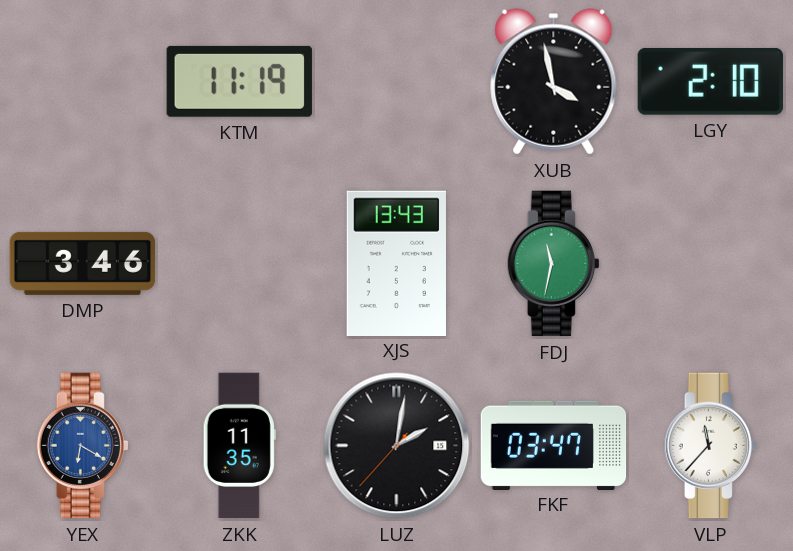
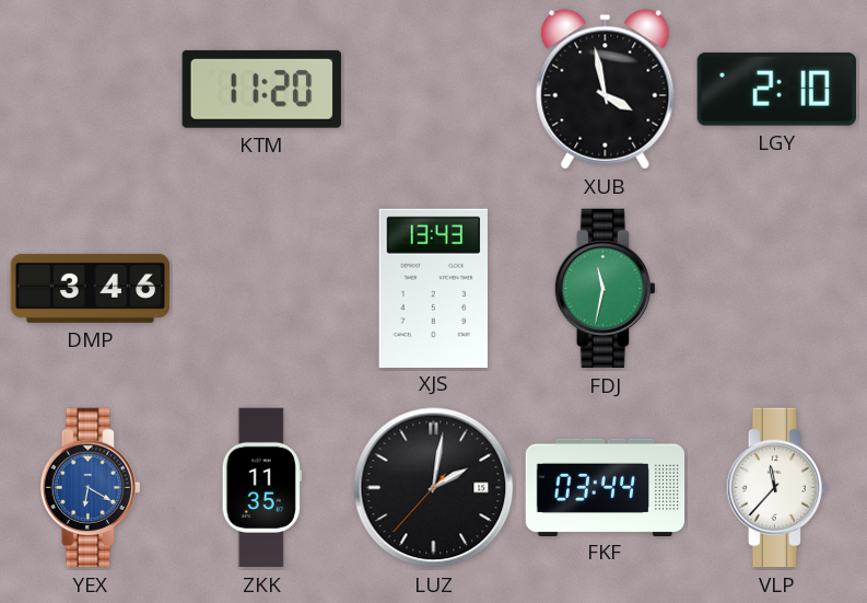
KTM: 11:19 -> 11:20 (261, 89)
FKF: 03:47 -> 03:44 (606, 487)
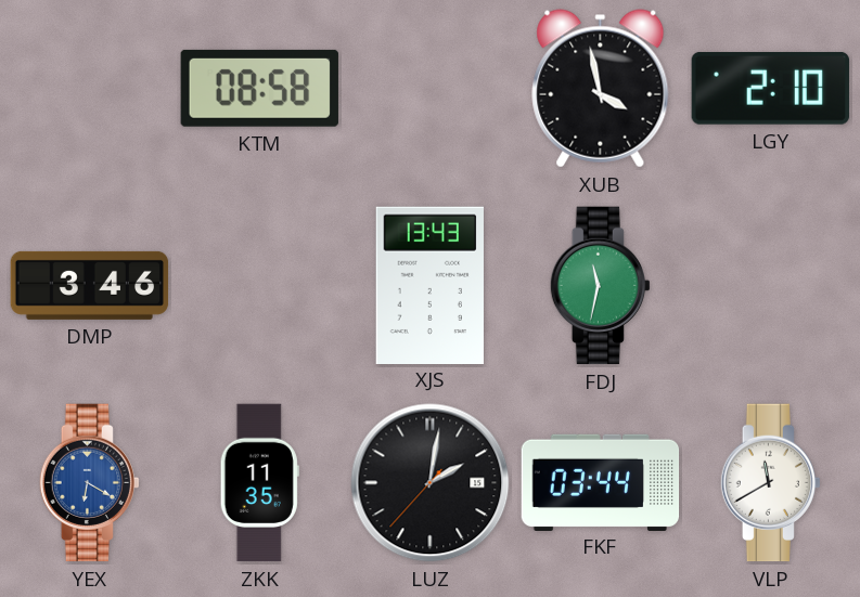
KTM: 11:20 -> 08:58 (259, 88)
VLP: 11:37 -> 11:40 (770, 483)
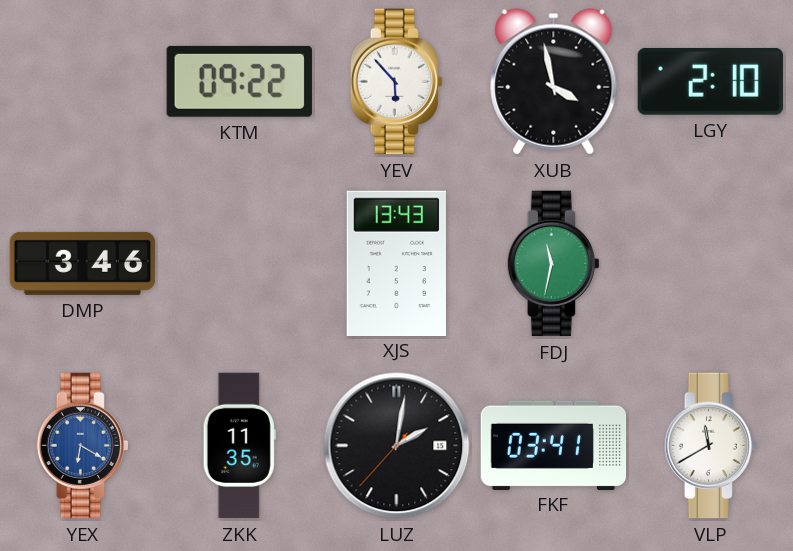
KTM: 08:58 -> 09:22 (239, 81)
YEV: none -> 5:53 (396, 82)
FKF: 03:44 -> 03:41 (554, 445)
